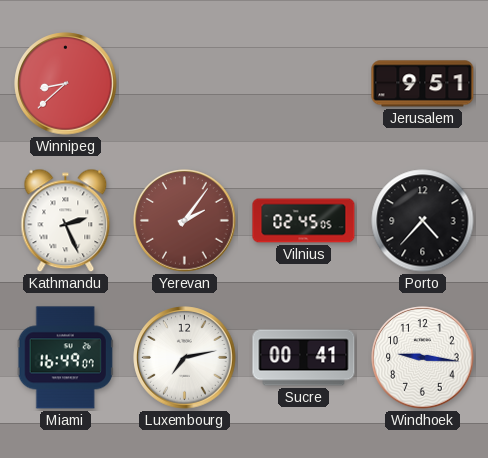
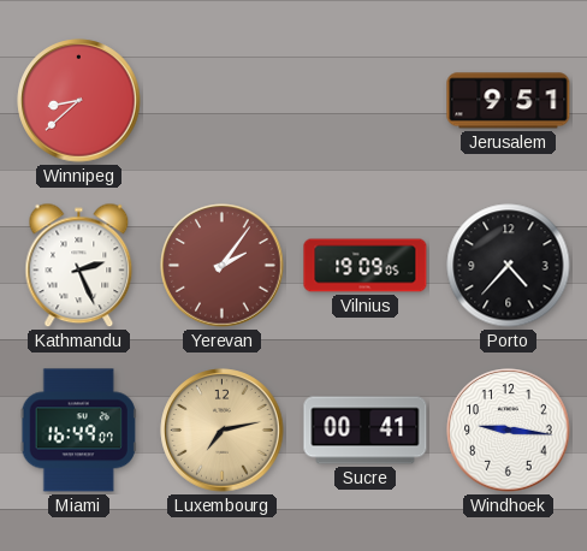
Vilnius: 02:45 -> 19:09 (366, 266)
Luxembourg dial: white -> champagne (223, 431)
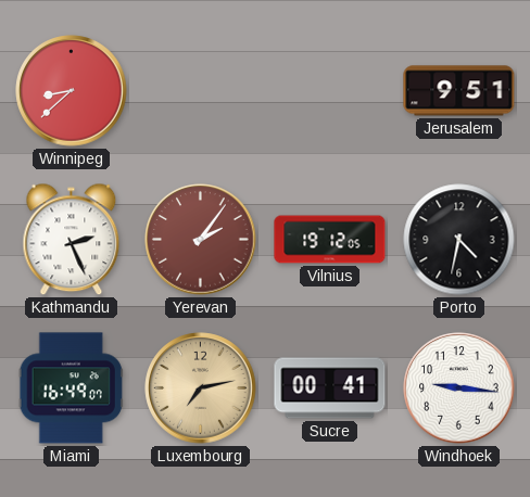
Vilnius: 19:09 -> 19:12 (330, 240)
Porto: 4:37 -> 4:32 (459, 240)
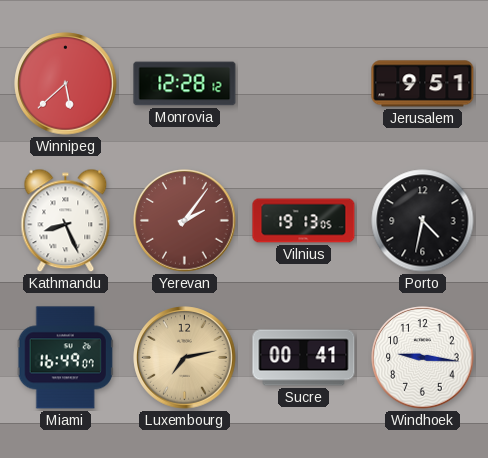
Winnipeg: 8:38 -> 5:38 (66, 84)
Monrovia: none -> 12:28 (185, 84)
Kathmandu: 2:26 -> 8:26 (66, 221)
Vilnius: 19:12 -> 19:13 (304, 221)
